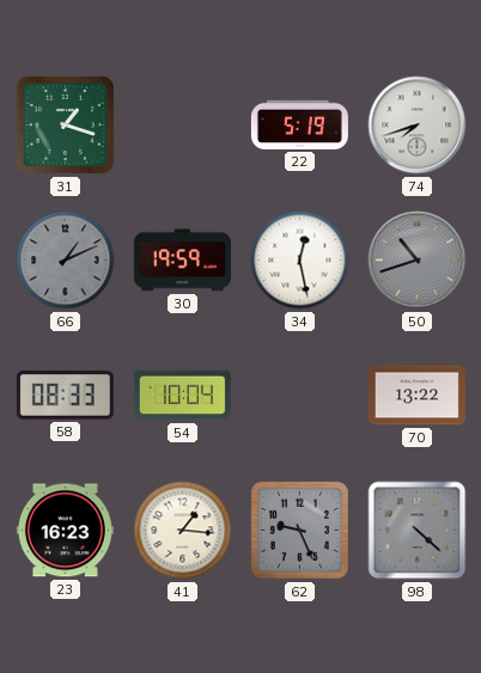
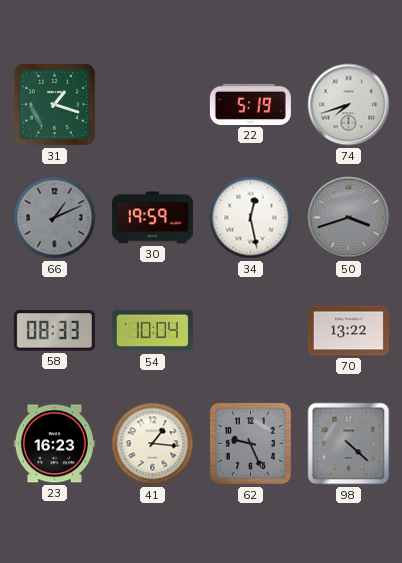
50: 10:42 -> 3:42 (349, 218)
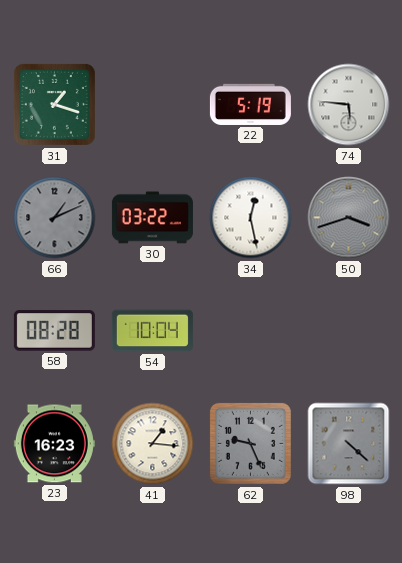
74: 7:42 -> 5:46 (349, 105)
30: 19:59 -> 03:22 (152, 218)
58: 08:33 -> 08:28 (54, 331)
70: 13:22 -> none (348, 331)
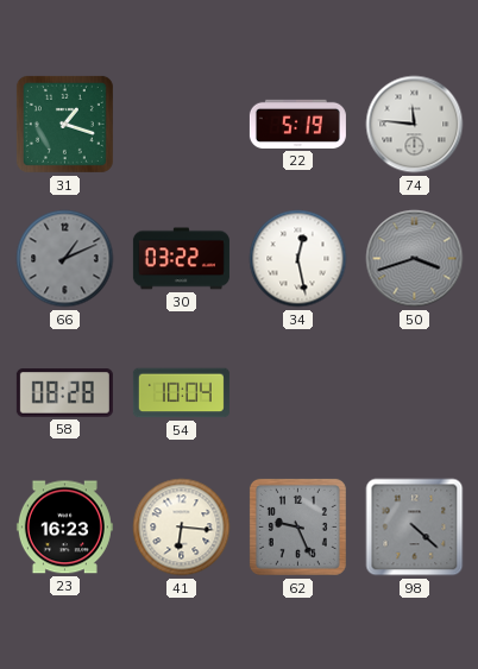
74: 5:46 -> 11:46 (415, 125)
41: 1:16 -> 6:16 (182, 528)
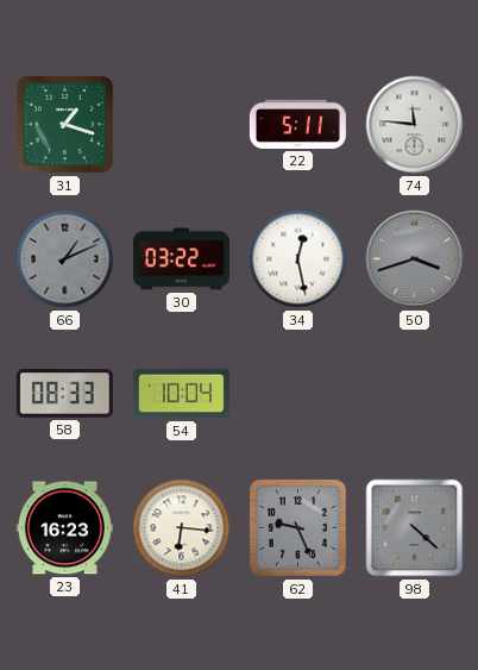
22: 5:19 -> 5:11 (297, 124)
58: 08:28 -> 08:33 (64, 394)
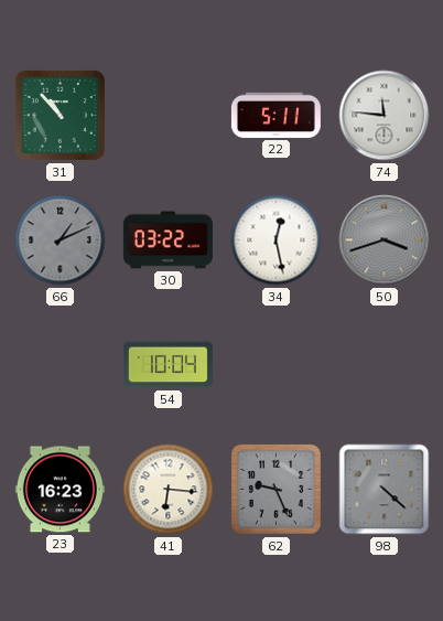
31: 1:18 -> 10:53 (60, 115)
58: 08:33 -> none (64, 394)
